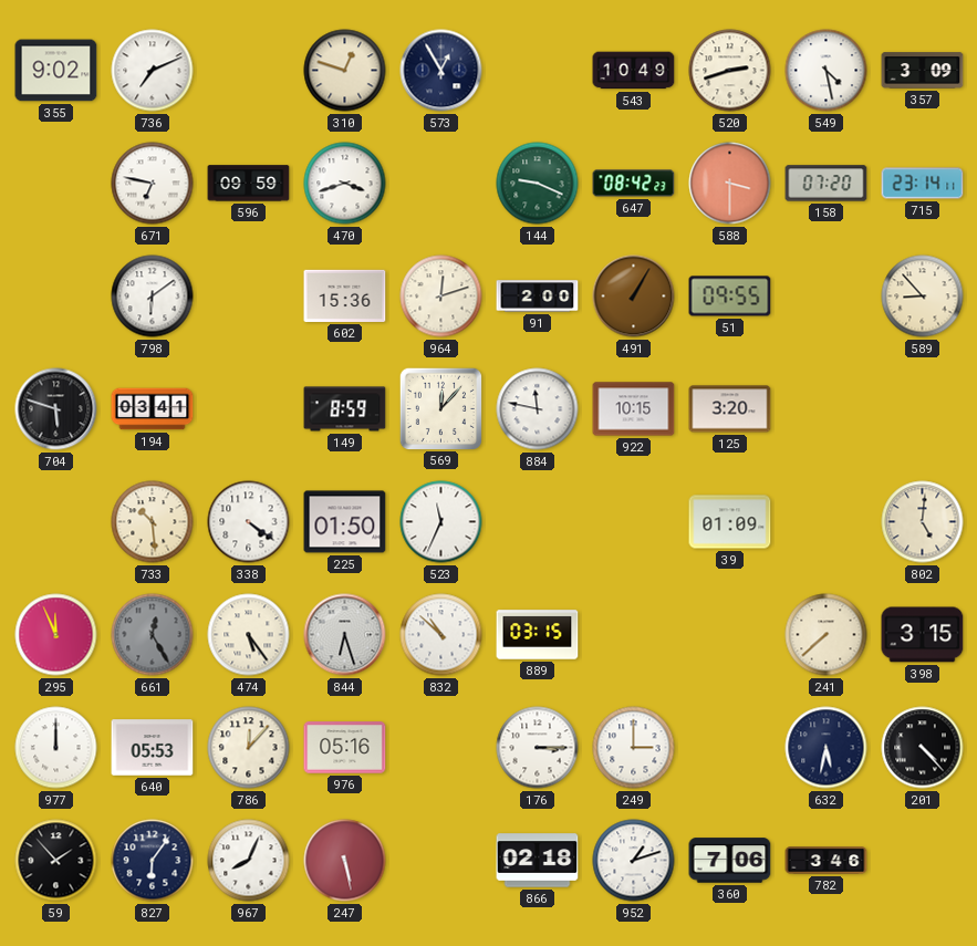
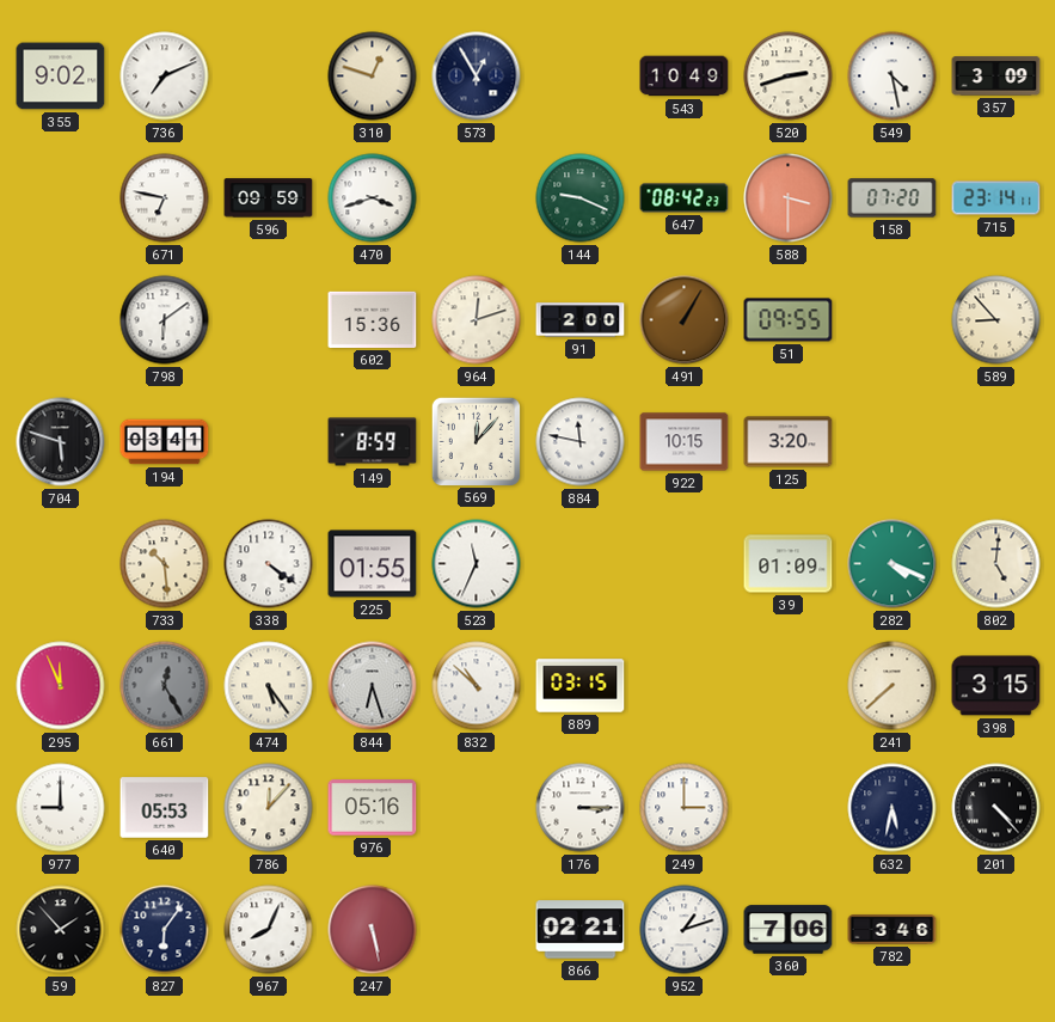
225: 01:50 -> 01:55 (373, 564)
282: none -> 4:19 (893, 564)
977: 12:00 -> 9:00 (61, 808)
866: 02:18 -> 02:21 (581, 930)
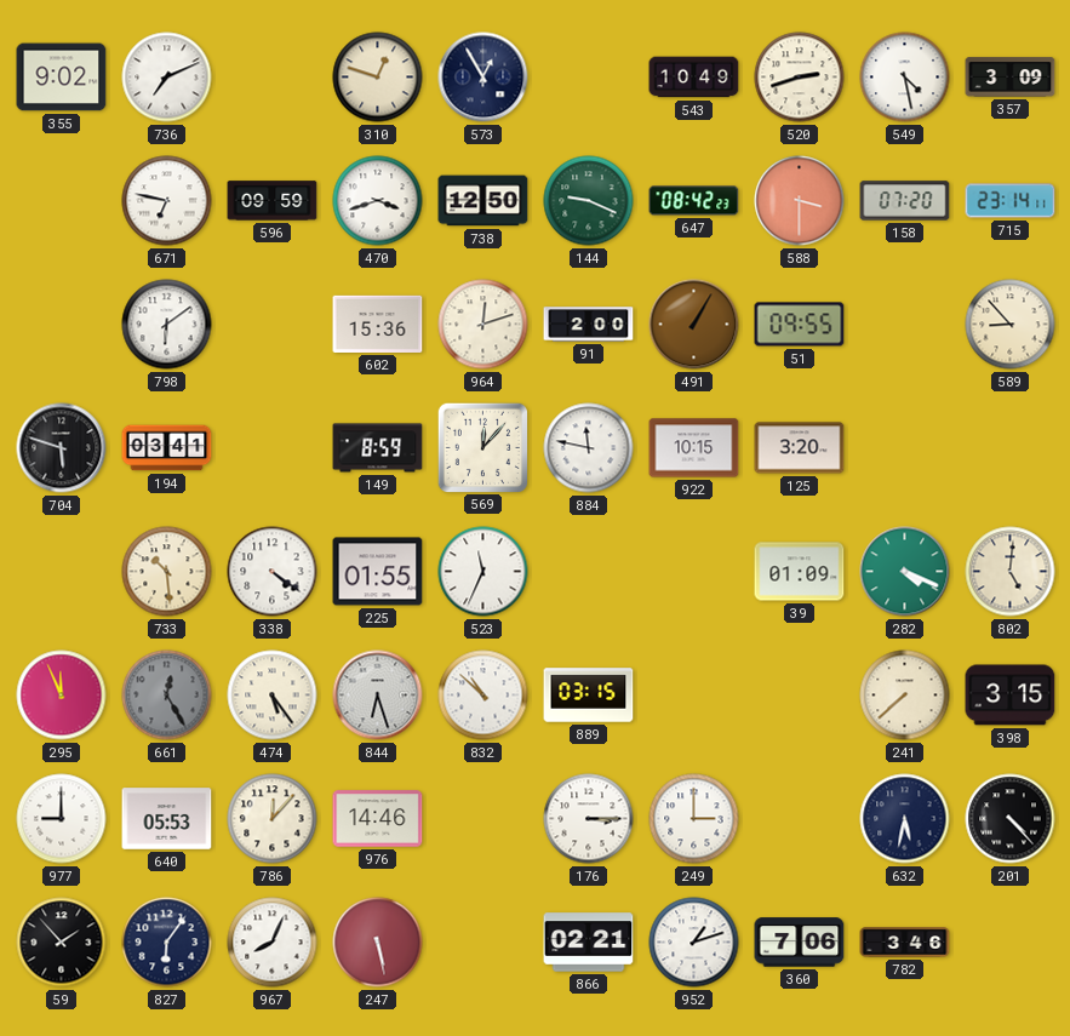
738: none -> 12:50 (483, 201)
976: 05:16 -> 14:46 (378, 819)
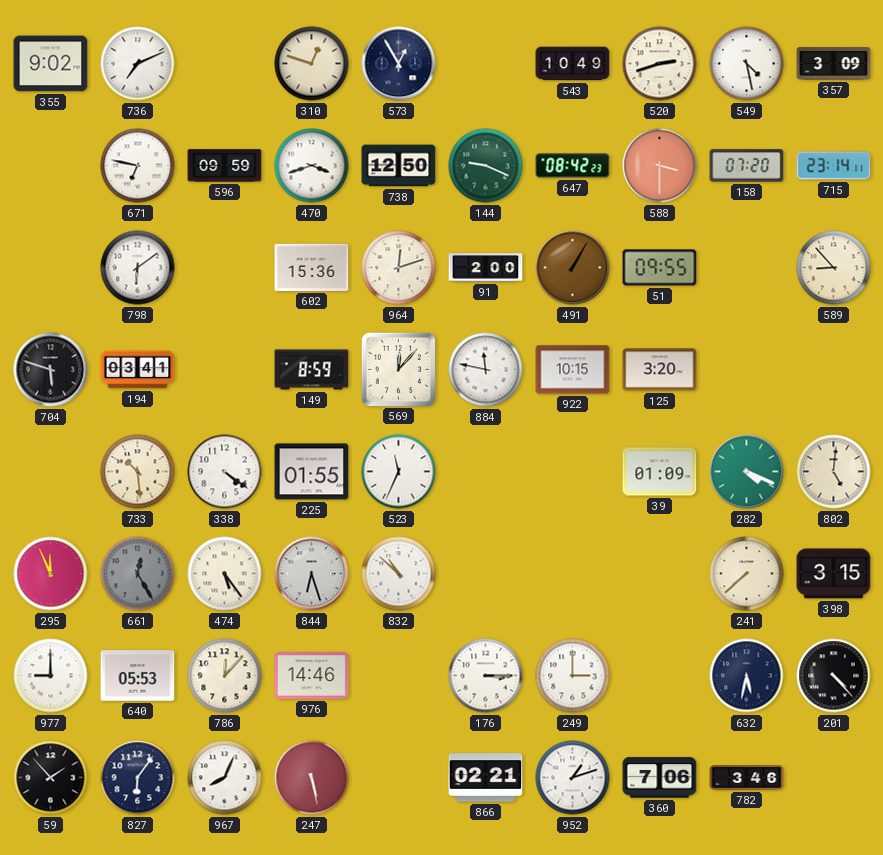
889: 03:15 -> none (589, 696)
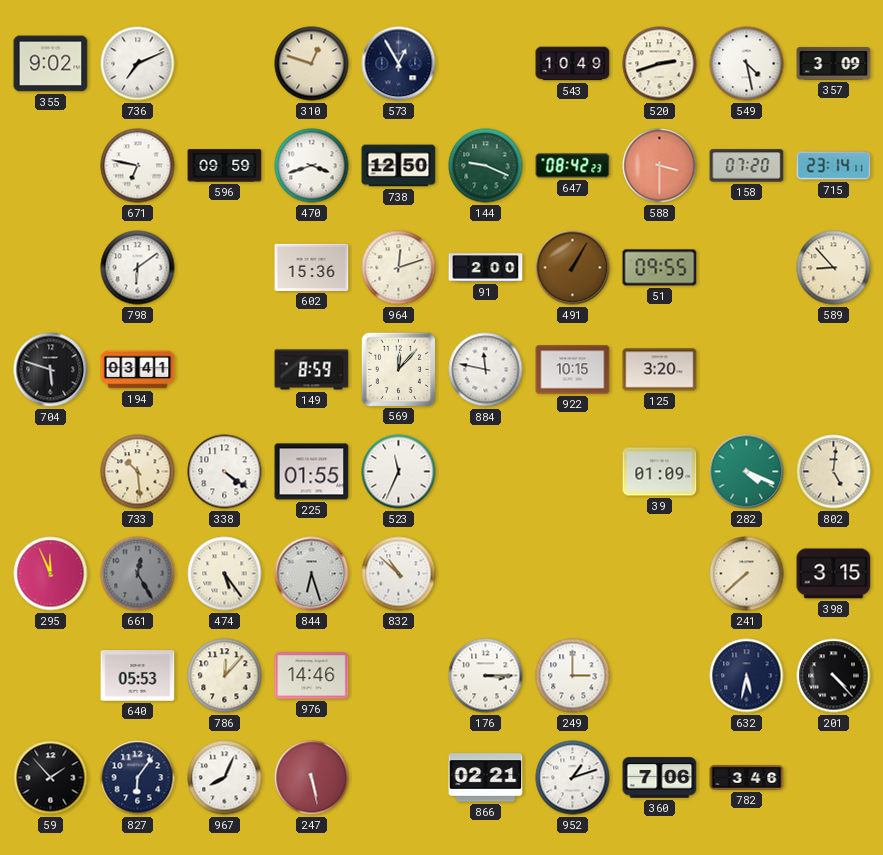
977: 9:00 -> none (51, 676)
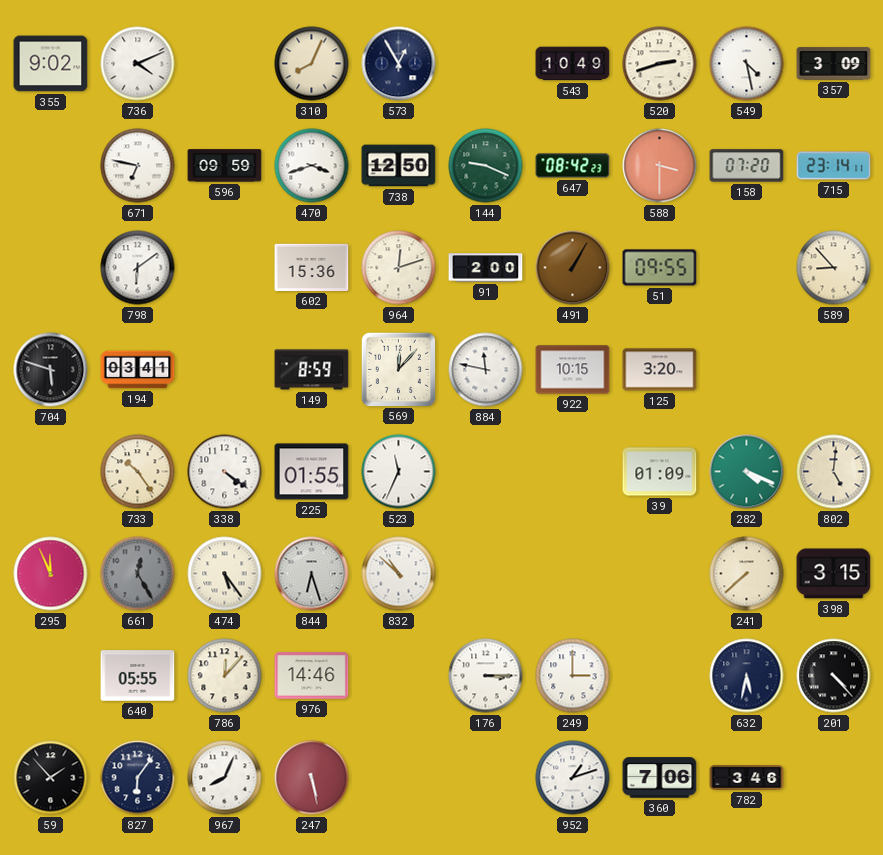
736: 7:11 -> 4:11 (138, 64)
310: 12:48 -> 8:04 (312, 64)
733: 10:29 -> 10:24 (138, 472)
640: 05:53 -> 05:55 (138, 676)
866: 02:21 -> none (486, 778)
